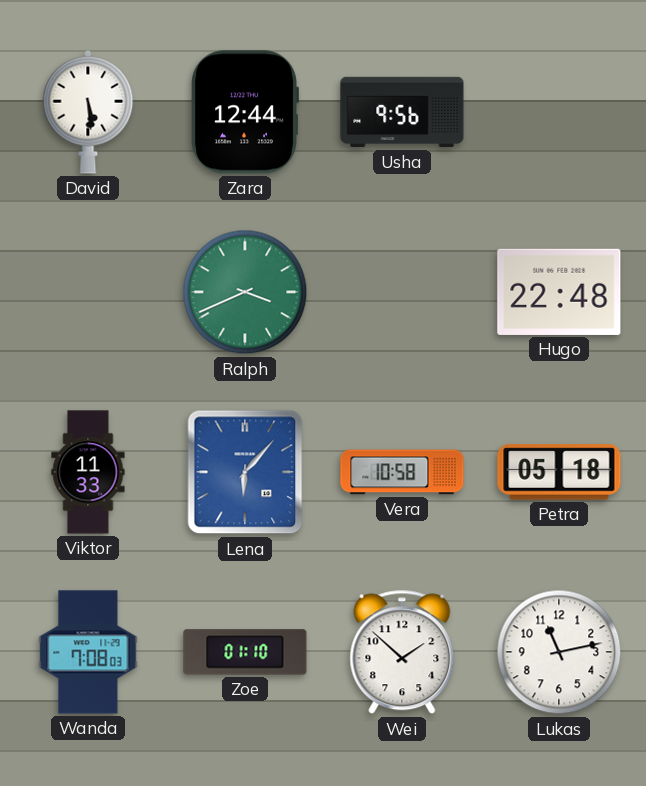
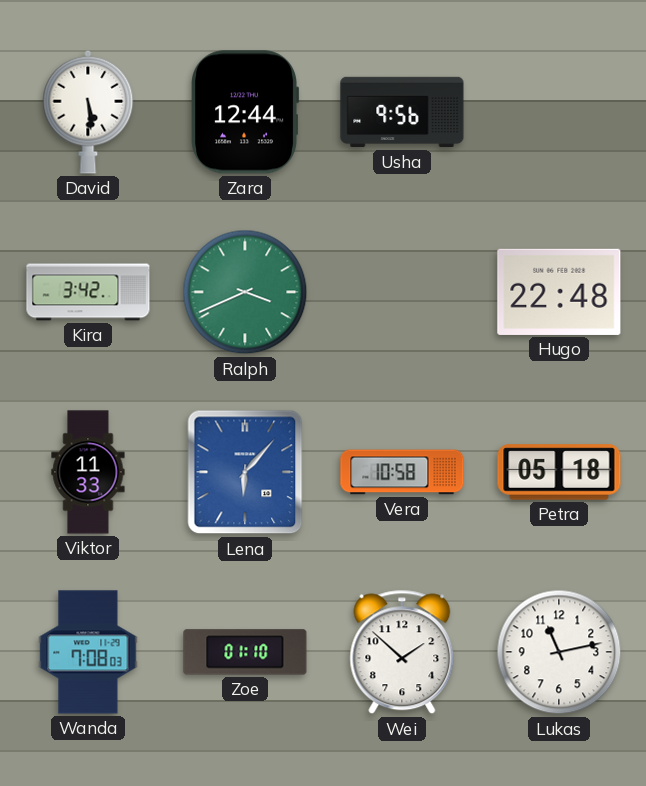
Kira: none -> 3:42 (88, 292)
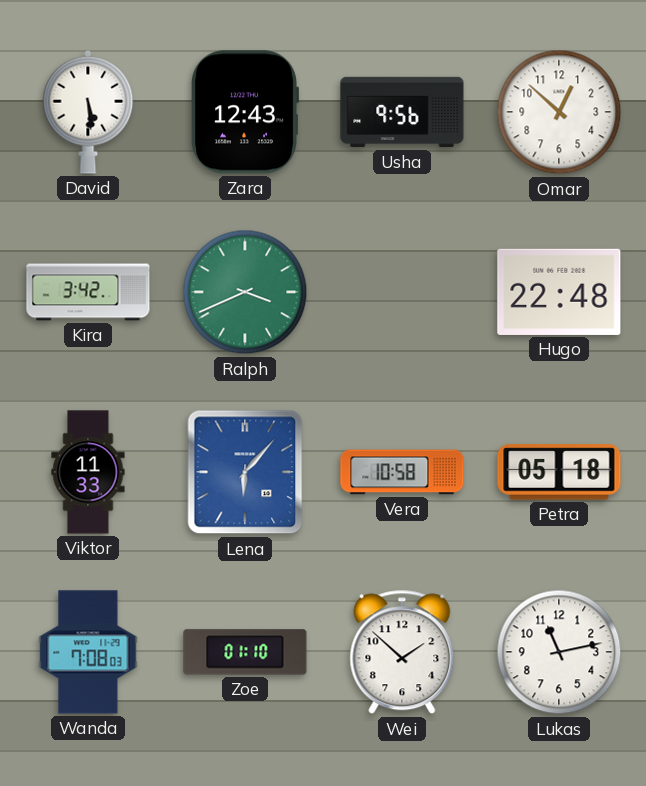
Zara: 12:44 -> 12:43 (245, 112)
Omar: none -> 12:52 (559, 112)
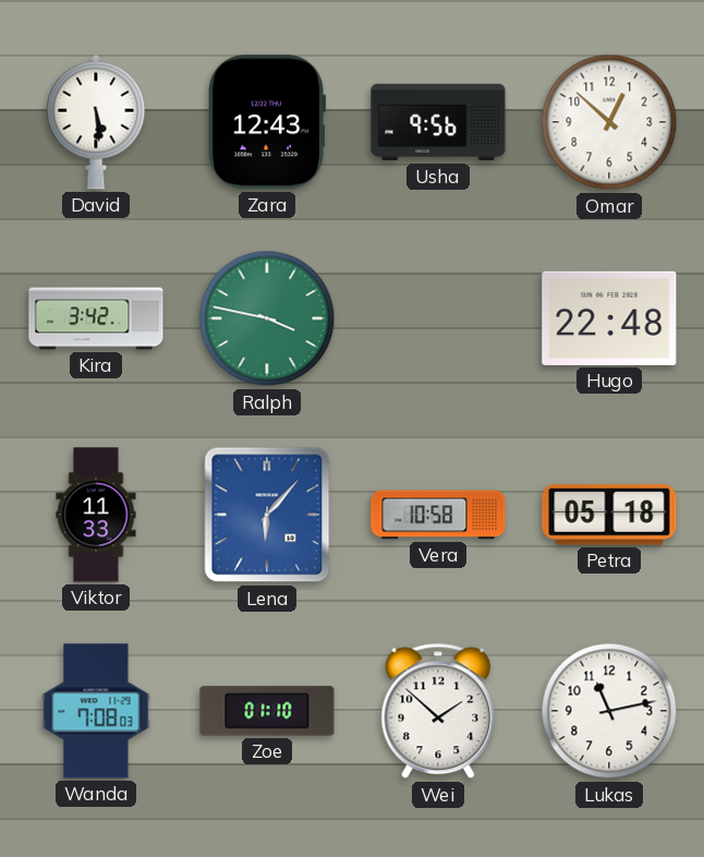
Ralph: 3:41 -> 3:47 (267, 318)
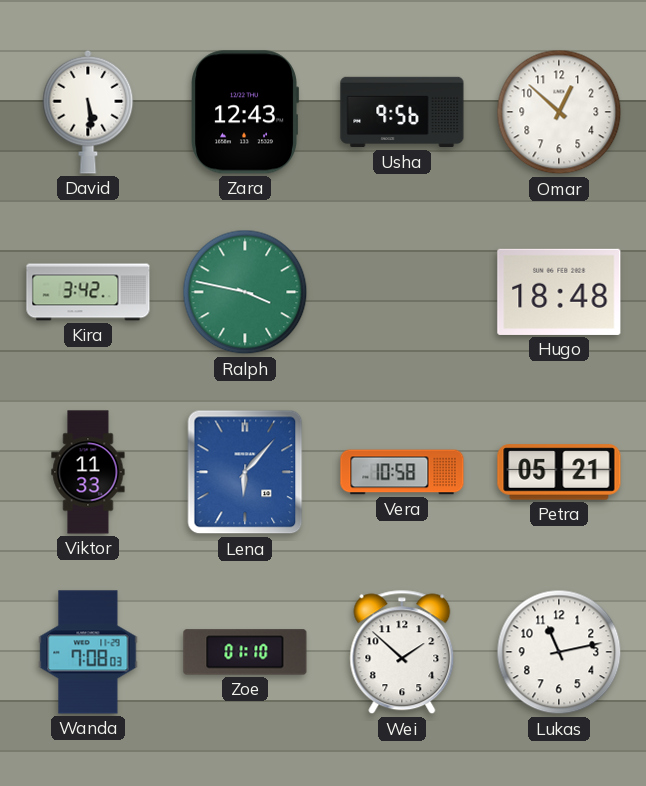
Hugo: 22:48 -> 18:48 (559, 292)
Petra: 05:18 -> 05:21 (559, 472)
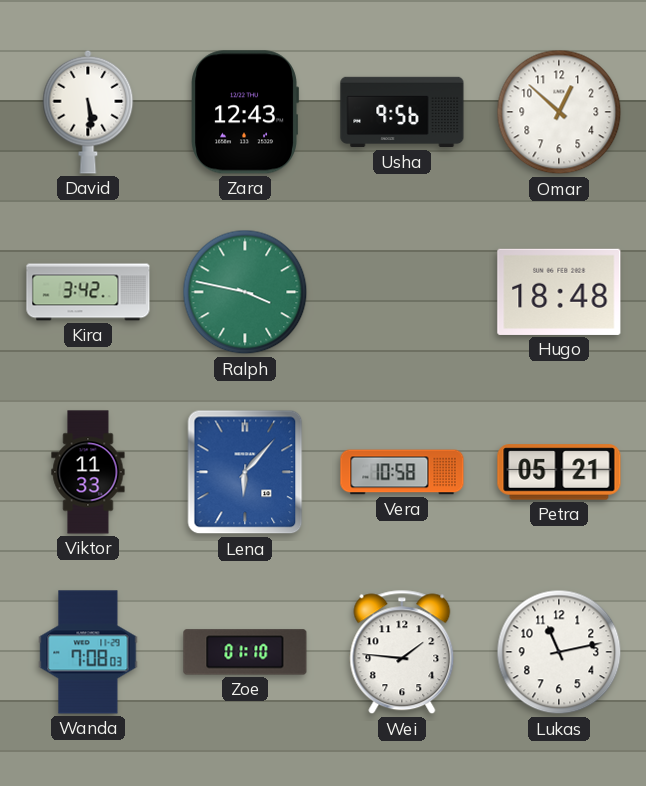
Wei: 1:52 -> 1:46 (402, 652)
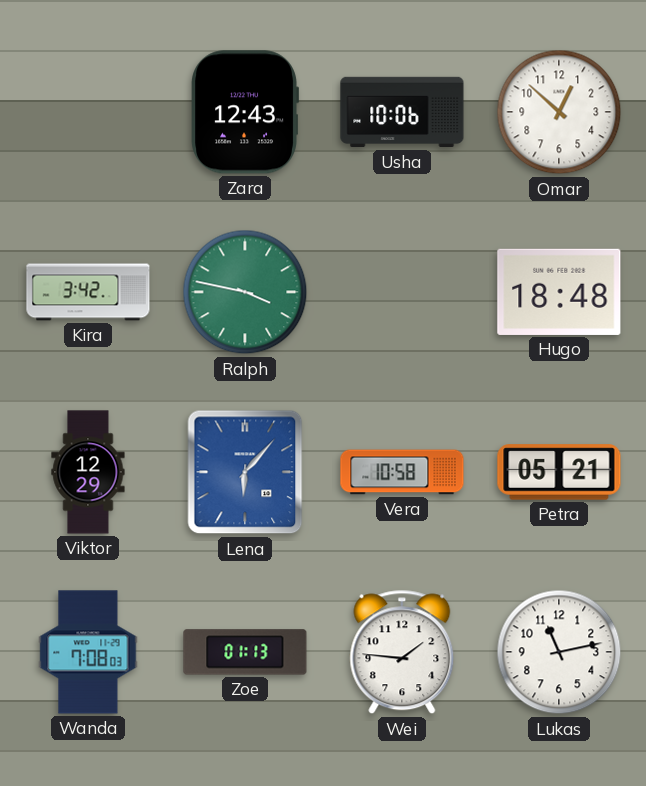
David: 5:29 -> none (88, 112)
Usha: 9:56 -> 10:06 (402, 112)
Viktor: 11:33 -> 12:29 (88, 472)
Zoe: 01:10 -> 01:13 (245, 652)
